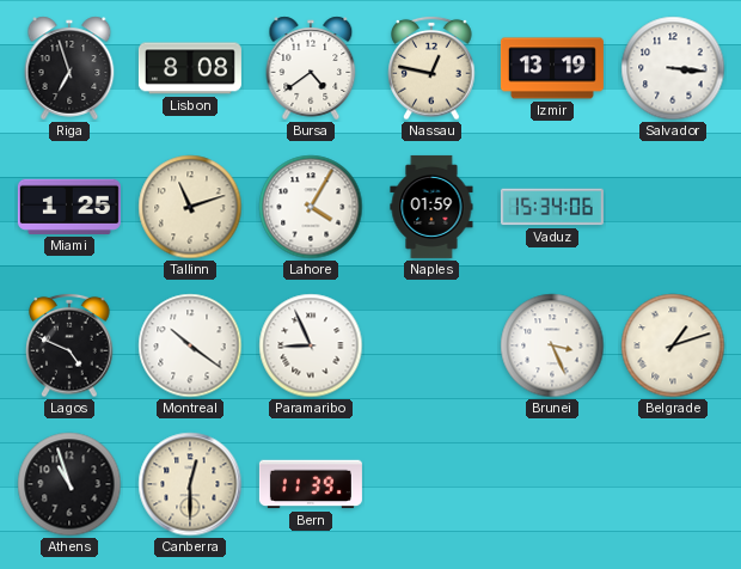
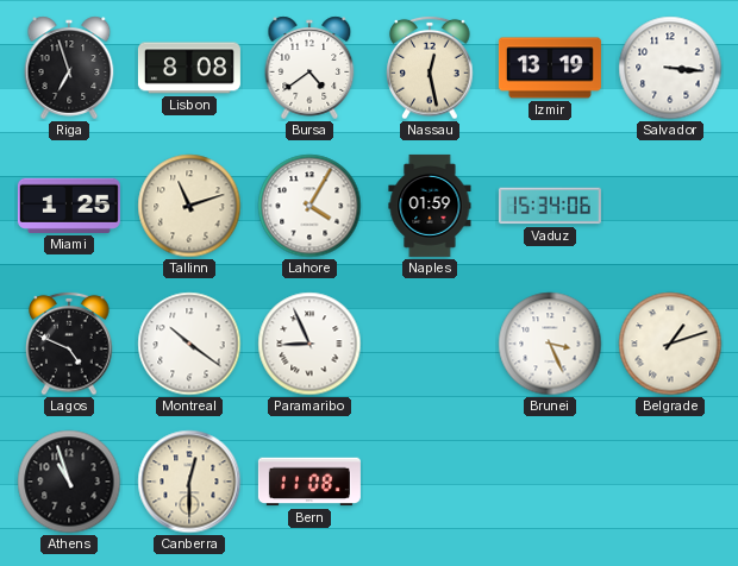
Nassau: 12:47 -> 12:28 (430, 68)
Bern: 11:39 -> 11:08 (309, 482)
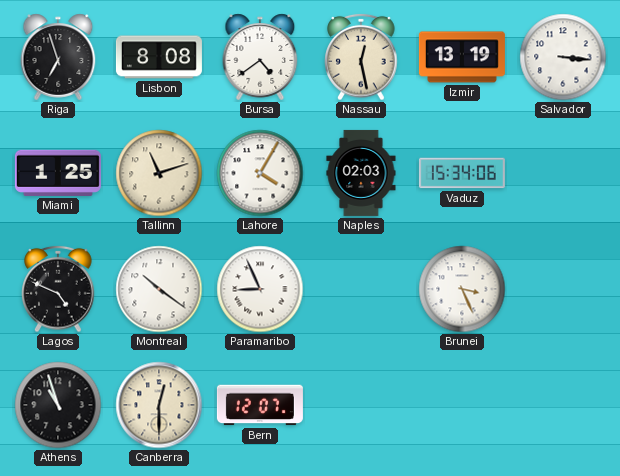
Naples: 01:59 -> 02:03 (361, 173)
Belgrade: 1:12 -> none (670, 344)
Bern: 11:08 -> 12:07 (260, 405)
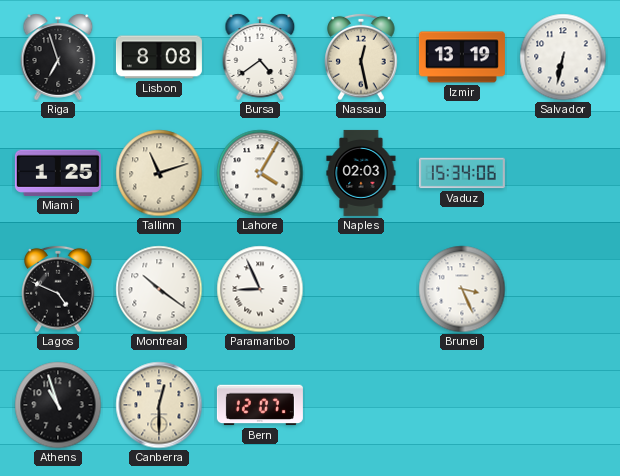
Salvador: 3:16 -> 6:32 (563, 57)
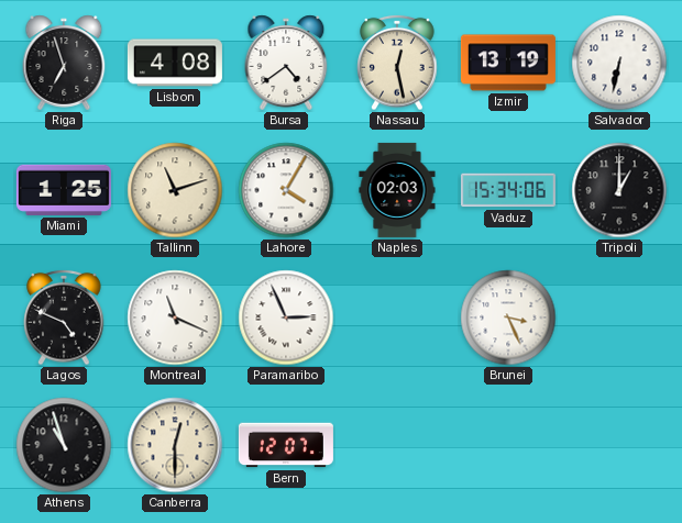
Lisbon: 8:08 -> 4:08 (175, 63)
Tripoli: none -> 1:00 (619, 190)
Montreal: 10:21 -> 11:19 (175, 318)
Paramaribo: 8:56 -> 2:56 (286, 318)
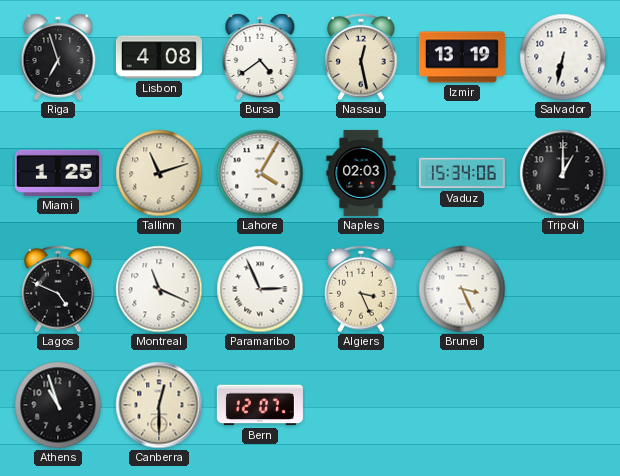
Algiers: none -> 3:26 (361, 289)
